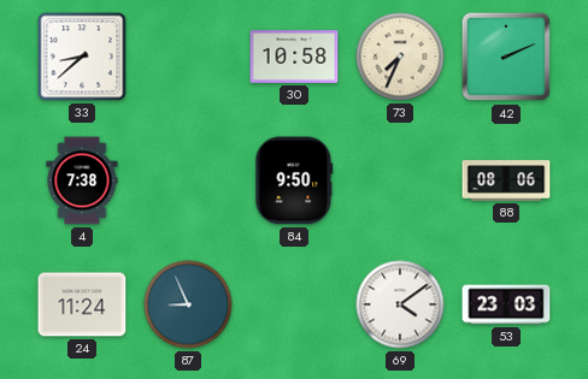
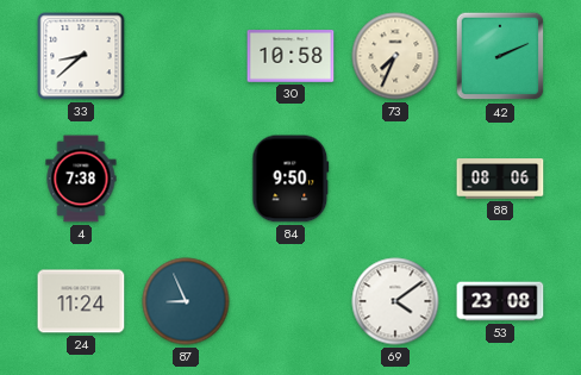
53: 23:03 -> 23:08 (500, 301)
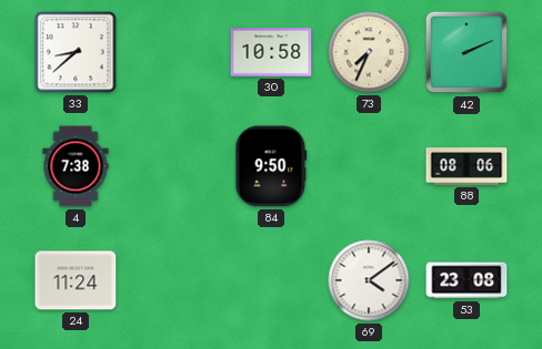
87: 8:56 -> none (186, 301)
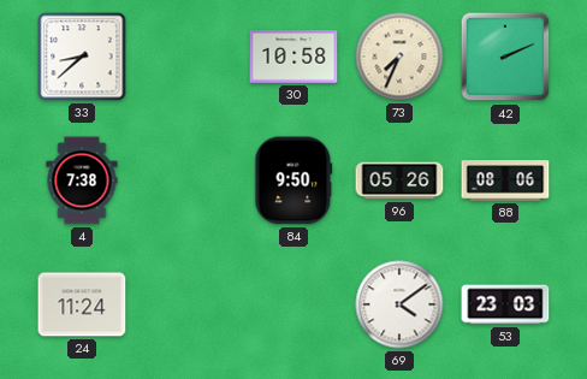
96: none -> 05:26 (399, 180)
53: 23:08 -> 23:03 (505, 304)
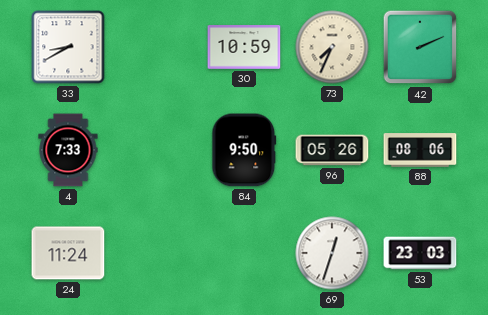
33: 8:38 -> 8:40 (68, 47)
30: 10:58 -> 10:59 (244, 47)
4: 7:38 -> 7:33 (68, 150)
69: 4:09 -> 12:33 (332, 253)
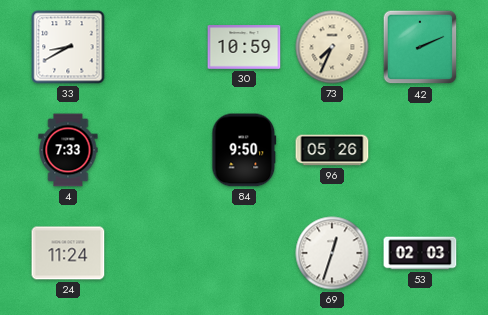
88: 08:06 -> none (420, 150)
53: 23:03 -> 02:03 (420, 253)
